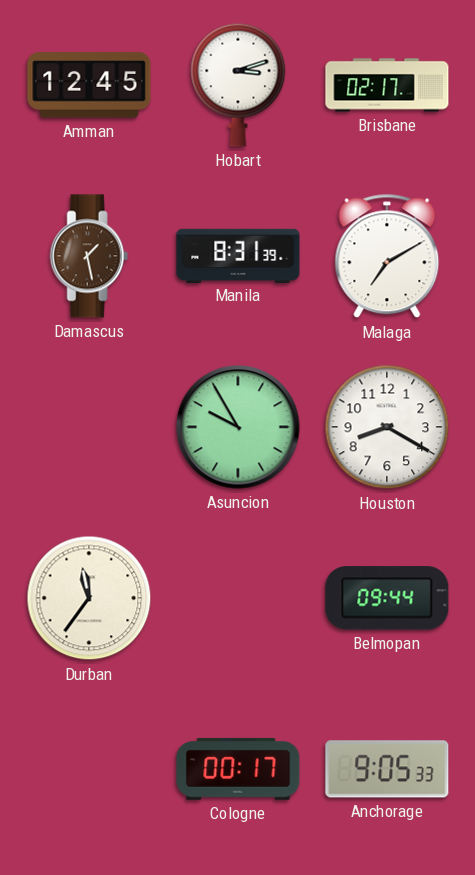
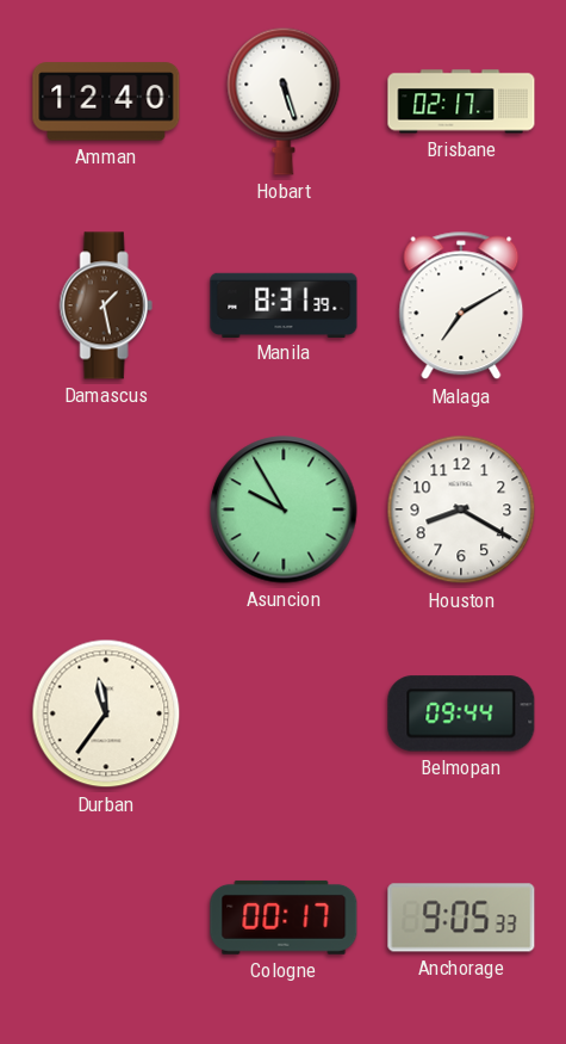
Amman: 12:45 -> 12:40 (106, 101)
Hobart: 3:12 -> 5:27 (284, 101)
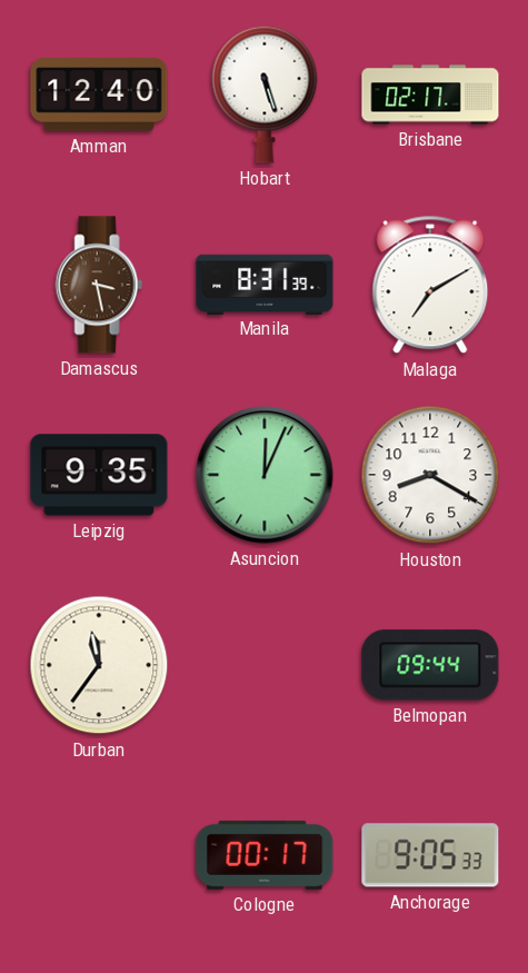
Damascus: 1:28 -> 3:28 (99, 285)
Leipzig: none -> 9:35 (99, 475)
Asuncion: 9:55 -> 12:04 (265, 475)
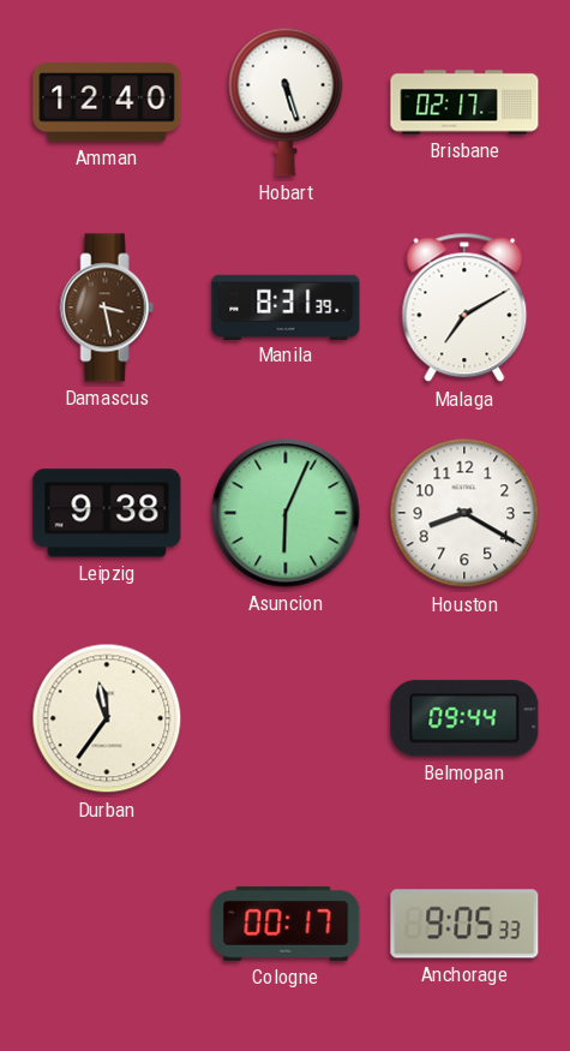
Leipzig: 9:35 -> 9:38 (107, 513)
Asuncion: 12:04 -> 6:04 (286, 513)
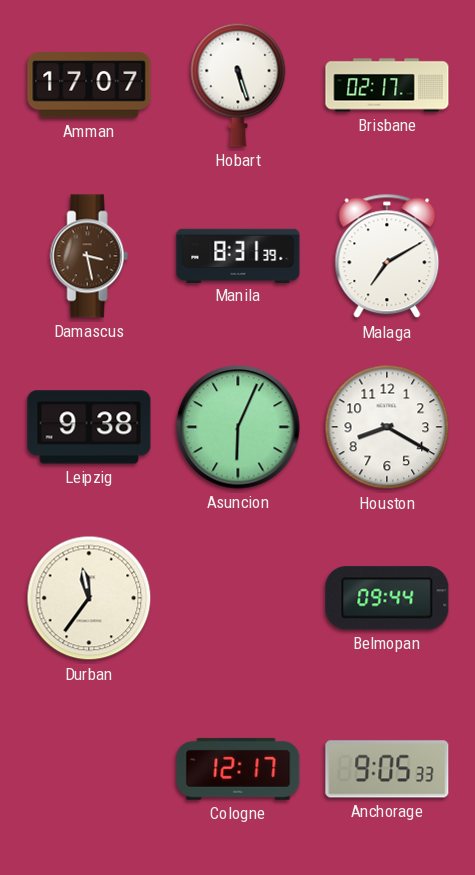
Amman: 12:40 -> 17:07 (89, 85)
Cologne: 00:17 -> 12:17 (238, 769)
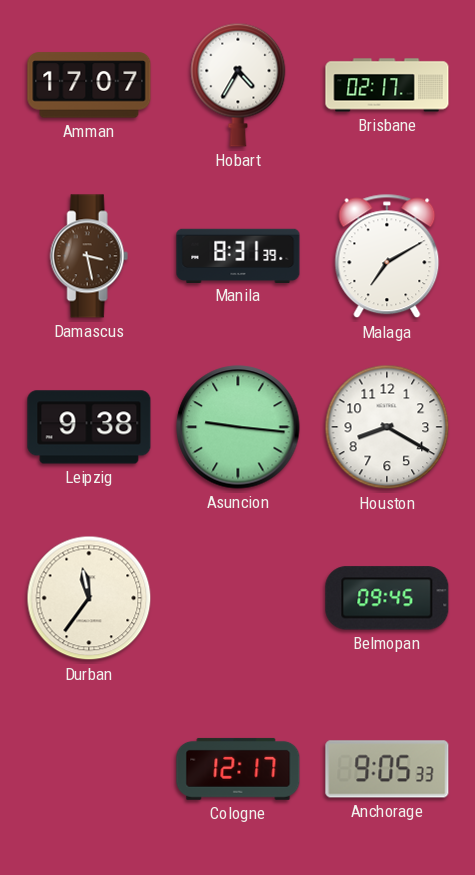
Hobart: 5:27 -> 4:35 (238, 85)
Asuncion: 6:04 -> 9:16 (238, 427)
Belmopan: 09:44 -> 09:45 (387, 598)
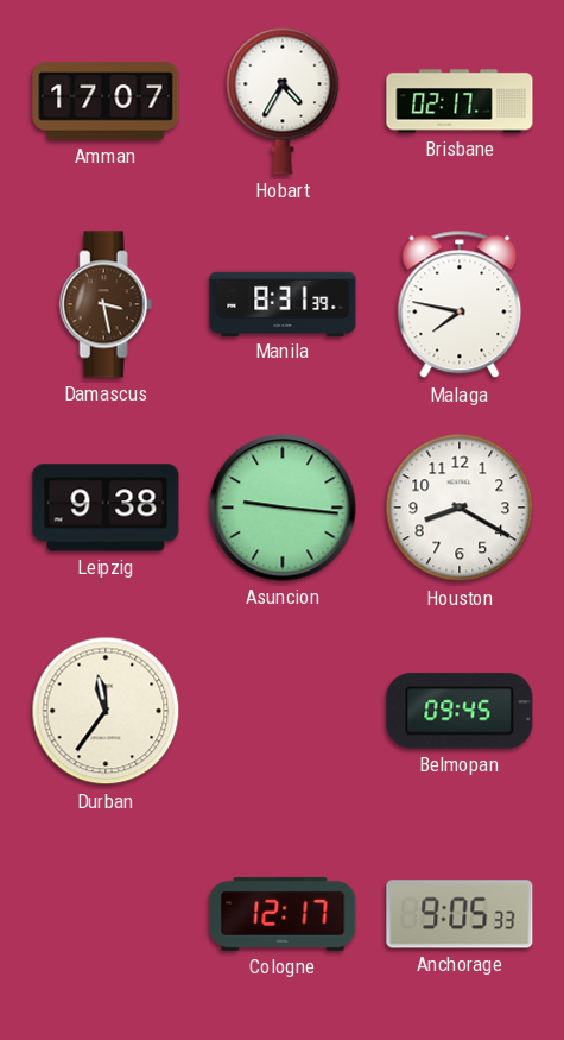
Malaga: 7:10 -> 7:47 (460, 304)
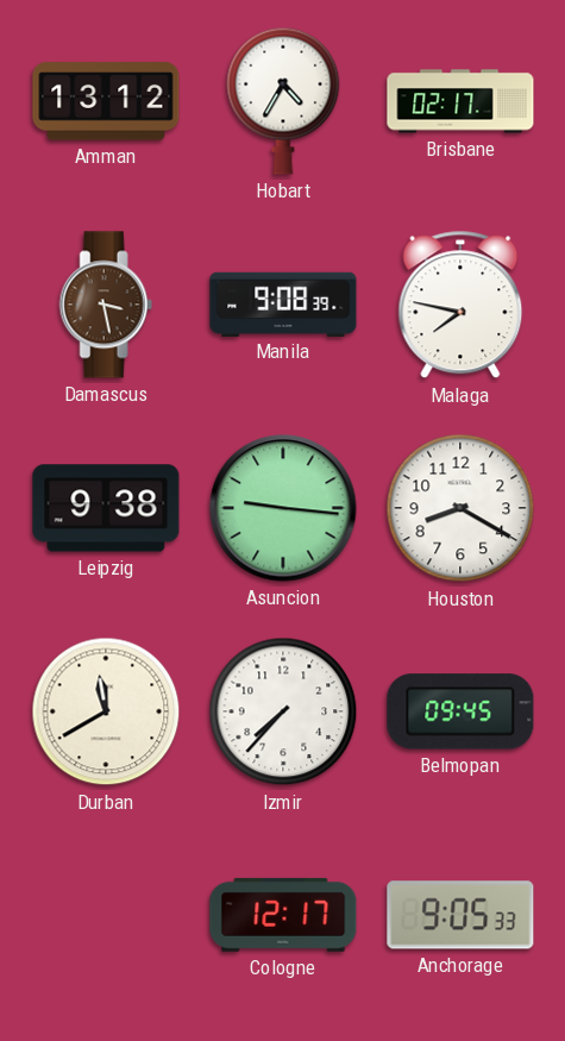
Amman: 17:07 -> 13:12 (106, 101)
Manila: 8:31 -> 9:08 (283, 303)
Durban: 11:36 -> 11:40 (106, 711)
Izmir: none -> 7:37 (283, 711)
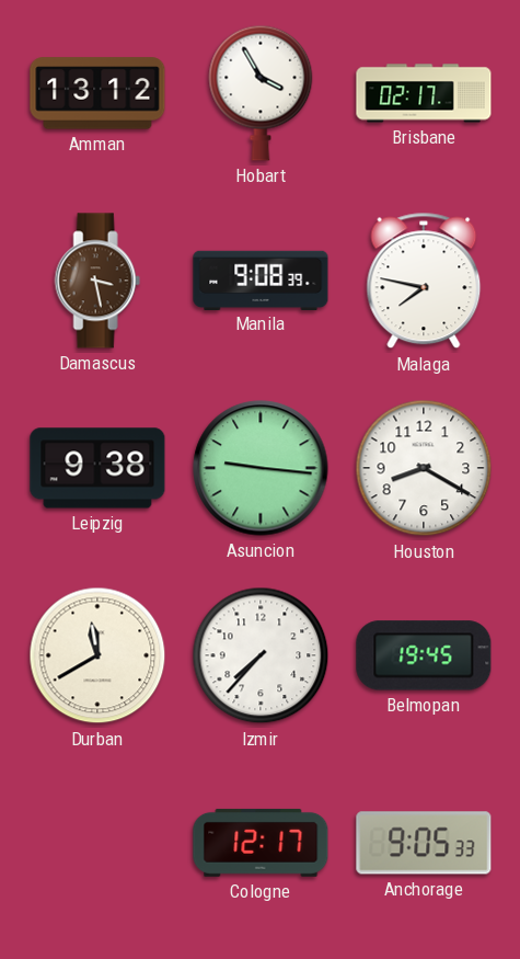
Hobart: 4:35 -> 3:55 (261, 93)
Belmopan: 09:45 -> 19:45 (424, 655)
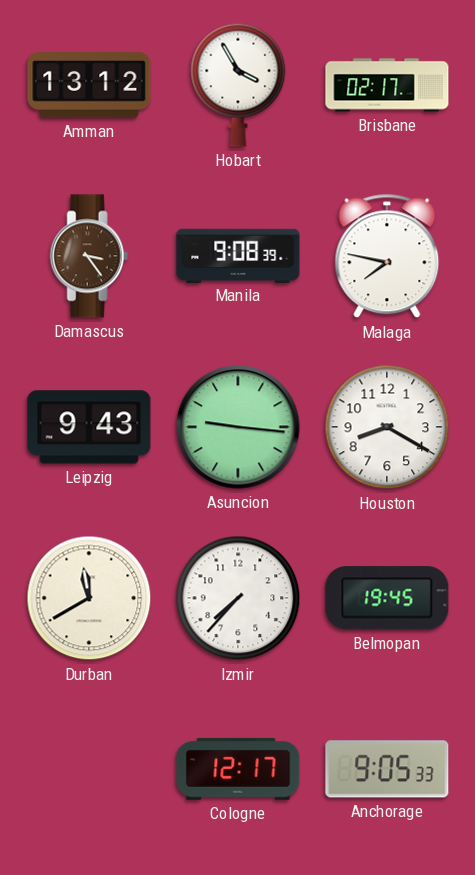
Damascus: 3:28 -> 3:24 (89, 256)
Leipzig: 9:38 -> 9:43 (89, 427)
